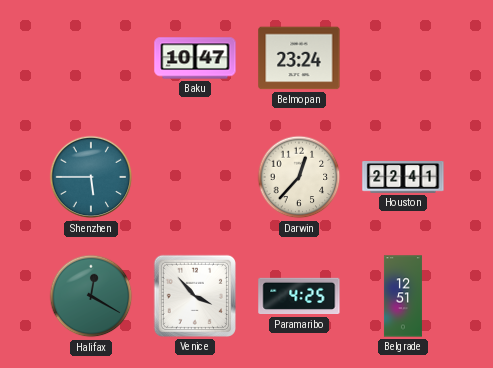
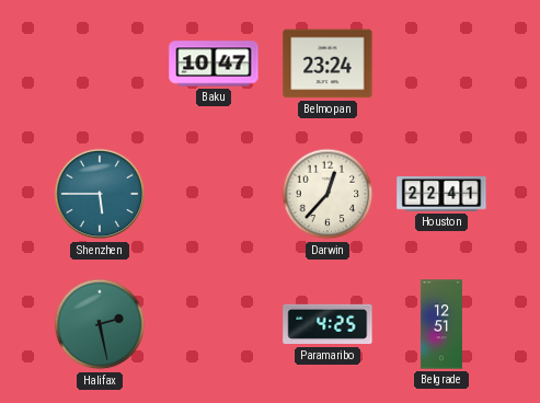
Halifax: 12:20 -> 2:28 (100, 324)
Venice: 3:53 -> none (195, 296)
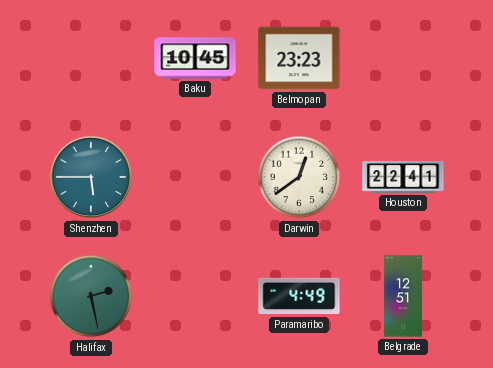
Baku: 10:47 -> 10:45 (195, 58)
Belmopan: 23:24 -> 23:23 (299, 58)
Darwin: 12:37 -> 12:39 (299, 177)
Paramaribo: 4:25 -> 4:49 (299, 296)
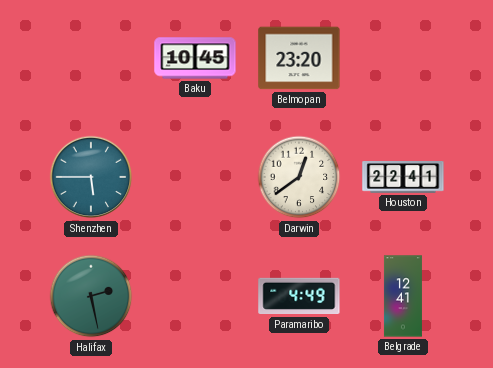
Belmopan: 23:23 -> 23:20 (299, 58)
Belgrade: 12:51 -> 12:41 (403, 296)
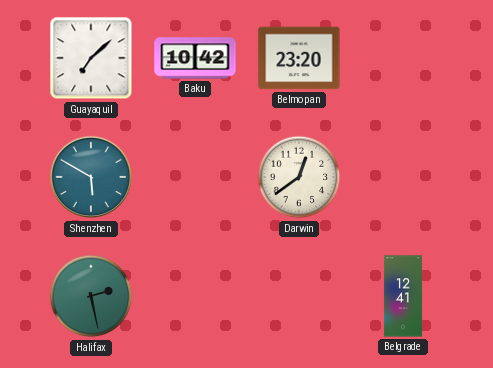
Guayaquil: none -> 7:08 (91, 58)
Baku: 10:45 -> 10:42 (195, 58)
Shenzhen: 5:45 -> 5:50 (91, 177)
Houston: 22:41 -> none (403, 178)
Paramaribo: 4:49 -> none (299, 296)
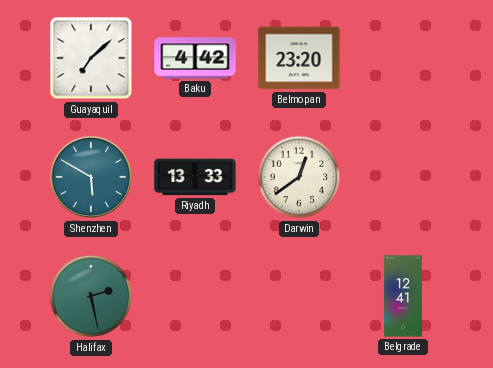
Baku: 10:42 -> 4:42 (195, 58)
Riyadh: none -> 13:33 (195, 177)
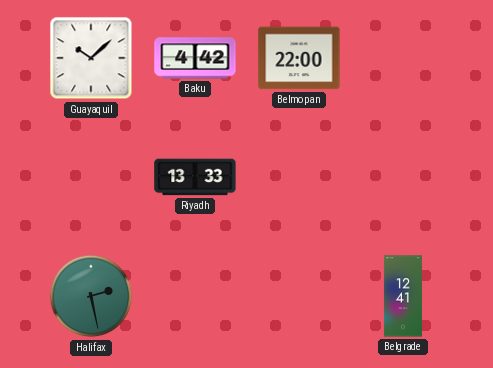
Guayaquil: 7:08 -> 10:08 (91, 58)
Belmopan: 23:20 -> 22:00 (299, 58)
Shenzhen: 5:50 -> none (91, 177)
Darwin: 12:39 -> none (299, 177)
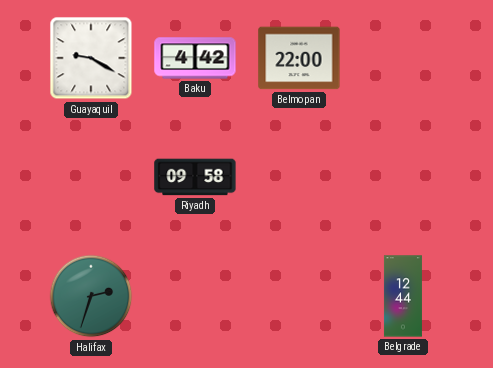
Guayaquil: 10:08 -> 9:20 (91, 58)
Riyadh: 13:33 -> 09:58 (195, 177)
Halifax: 2:28 -> 2:33 (91, 296)
Belgrade: 12:41 -> 12:44 (403, 296)
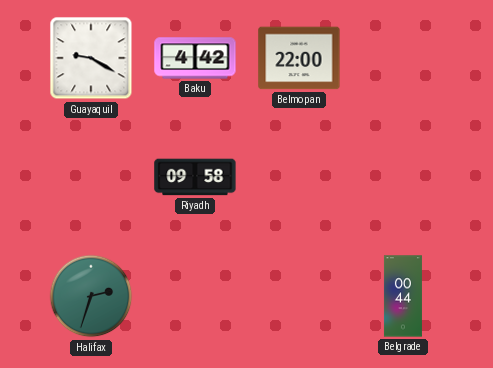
Belgrade: 12:44 -> 00:44 (403, 296)
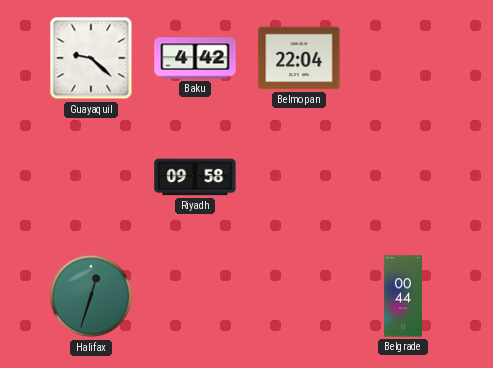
Guayaquil: 9:20 -> 9:22 (91, 58)
Belmopan: 22:00 -> 22:04 (299, 58)
Halifax: 2:33 -> 12:33 (91, 296)
